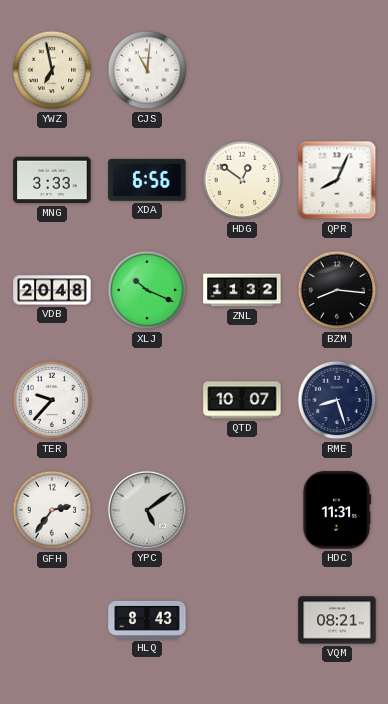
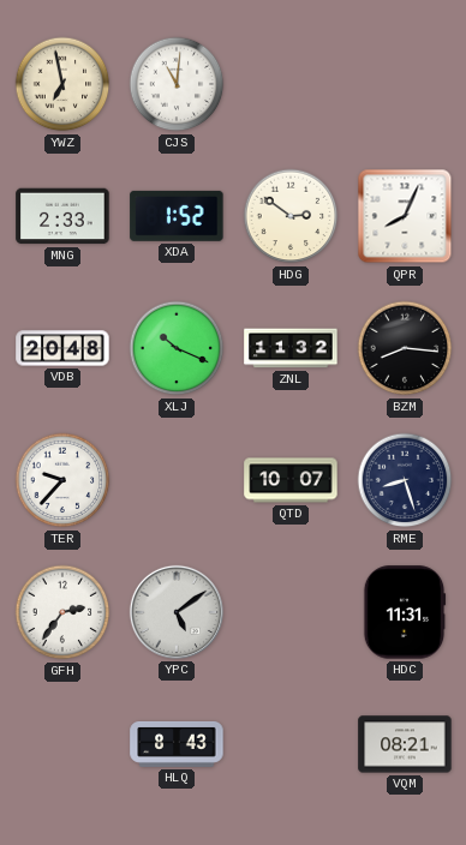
MNG: 3:33 -> 2:33 (62, 216)
XDA: 6:56 -> 1:52 (177, 216)
HDG: 12:51 -> 2:51 (291, 216)
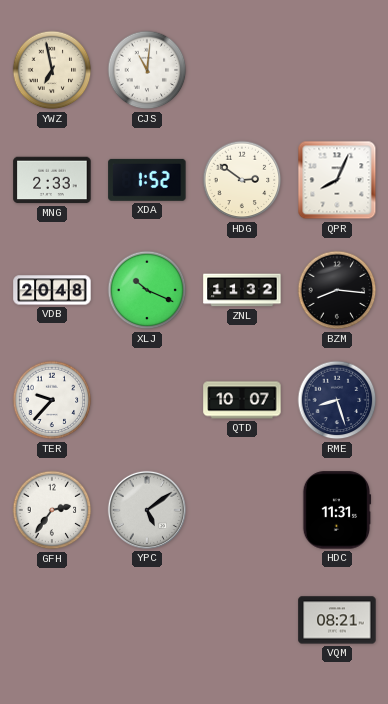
HLQ: 8:43 -> none (177, 744)
